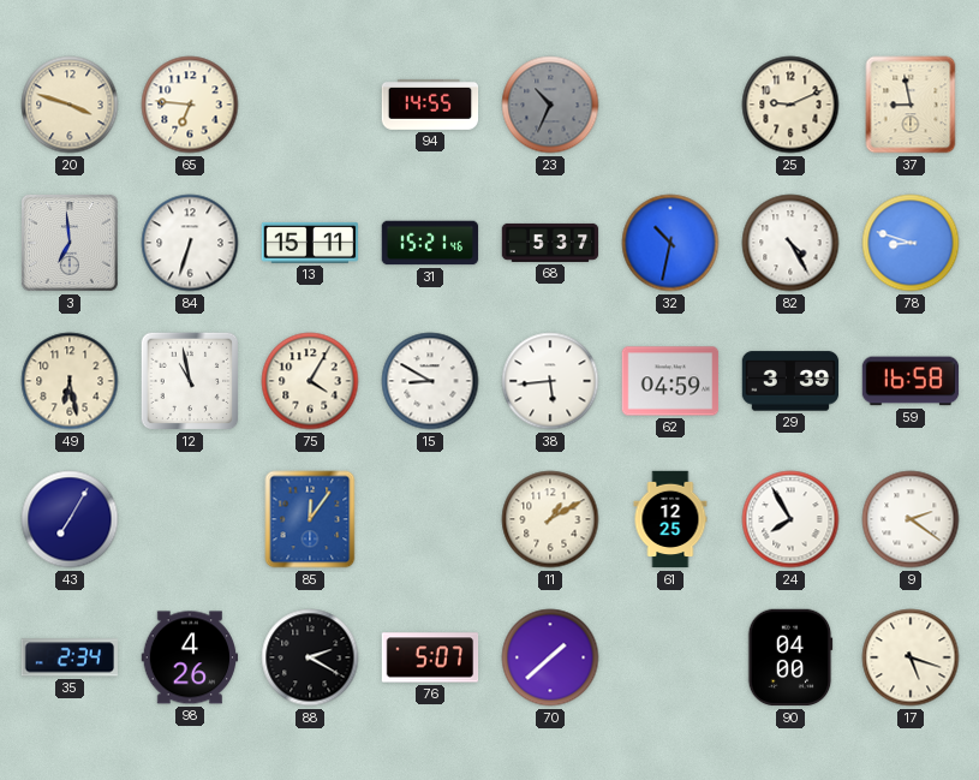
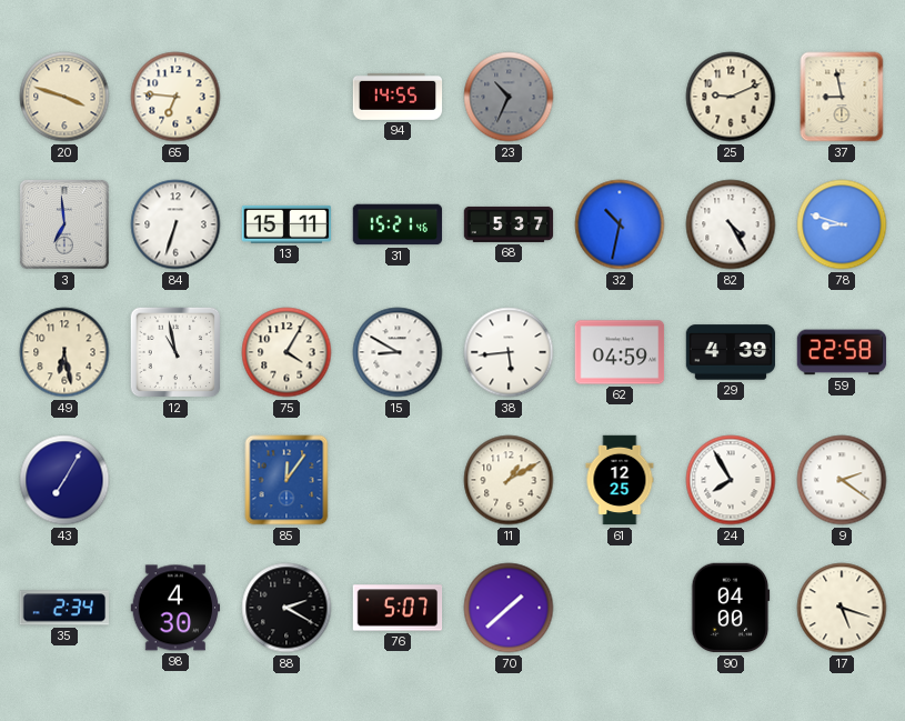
29: 3:39 -> 4:39 (731, 352)
59: 16:58 -> 22:58 (842, 352)
98: 4:26 -> 4:30 (175, 608)
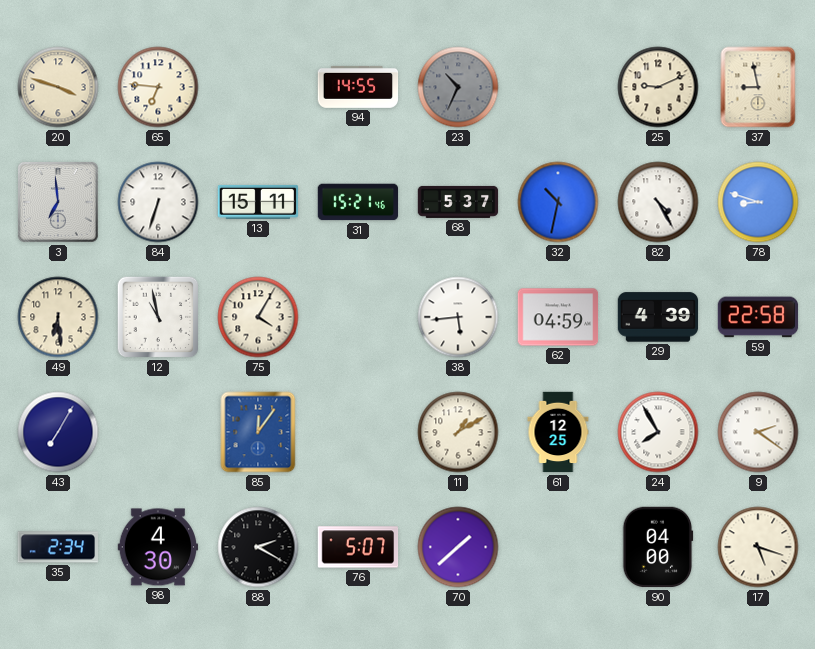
49: 6:28 -> 6:29 (58, 317)
15: 8:50 -> none (398, 352)
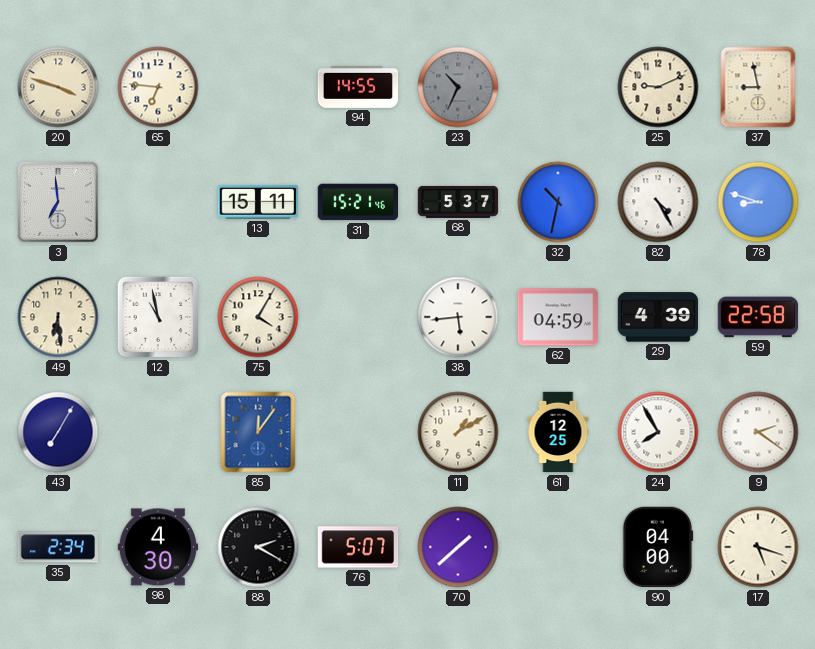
84: 6:33 -> none (158, 202)
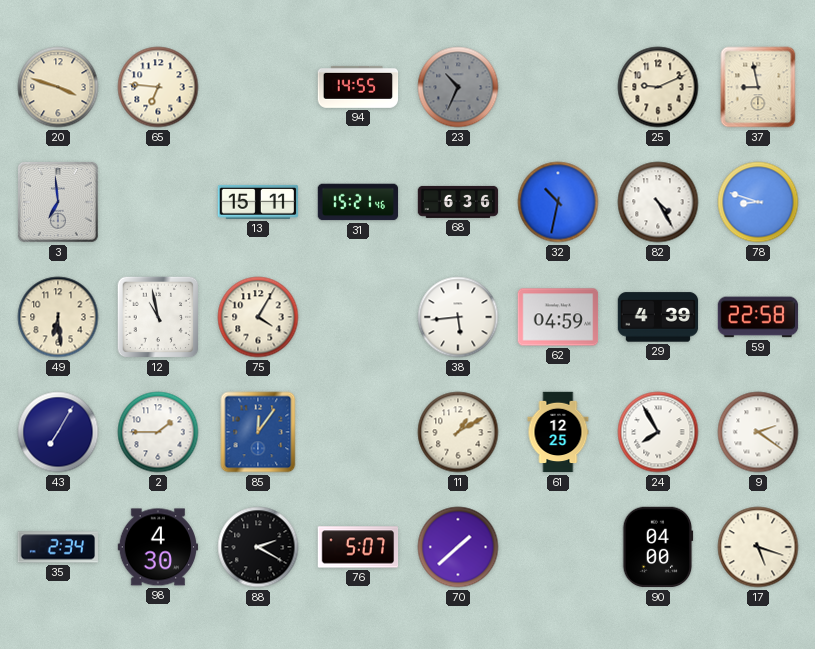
68: 5:37 -> 6:36 (458, 202)
2: none -> 1:45 (158, 432)
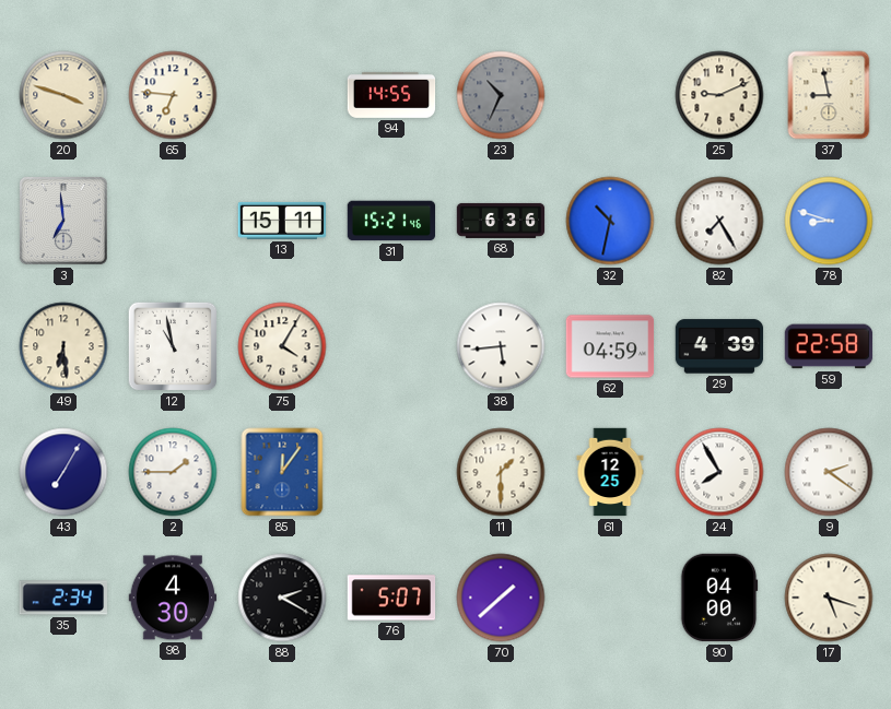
82: 4:25 -> 7:25 (719, 221)
11: 1:10 -> 1:30 (501, 472)
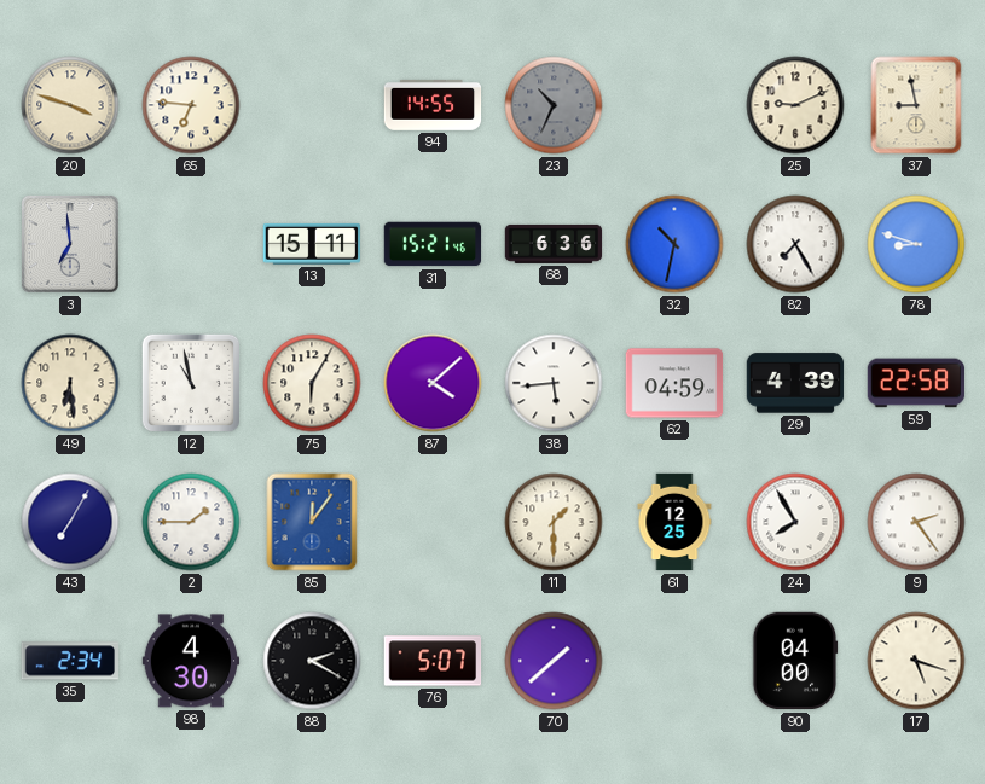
75: 4:05 -> 6:05 (312, 383)
87: none -> 4:08 (433, 383)
9: 2:21 -> 2:24 (916, 522)
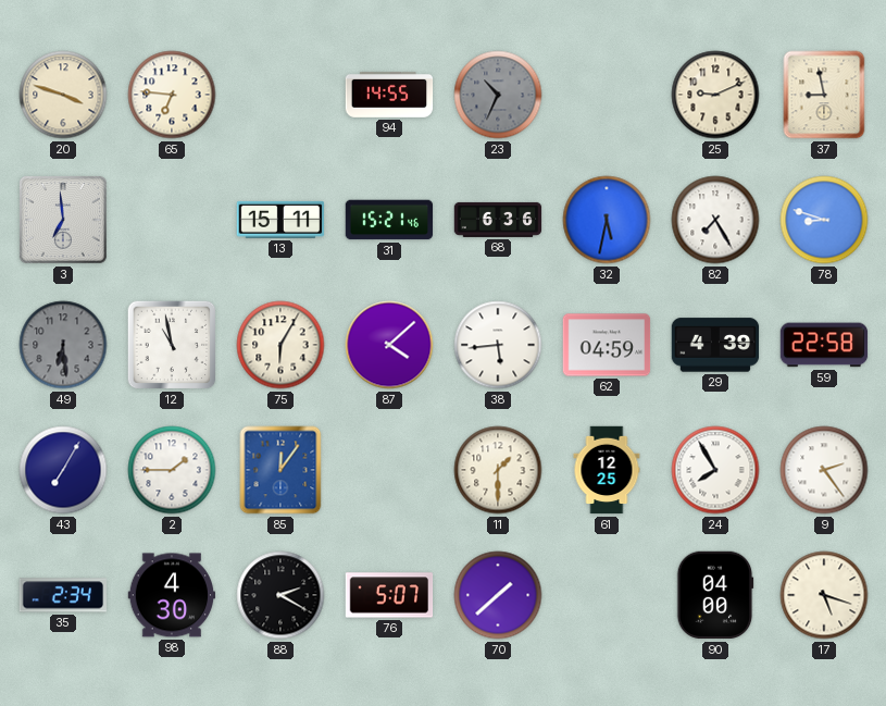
32: 10:32 -> 5:32 (607, 220)
49 dial: cream -> grey (63, 345)
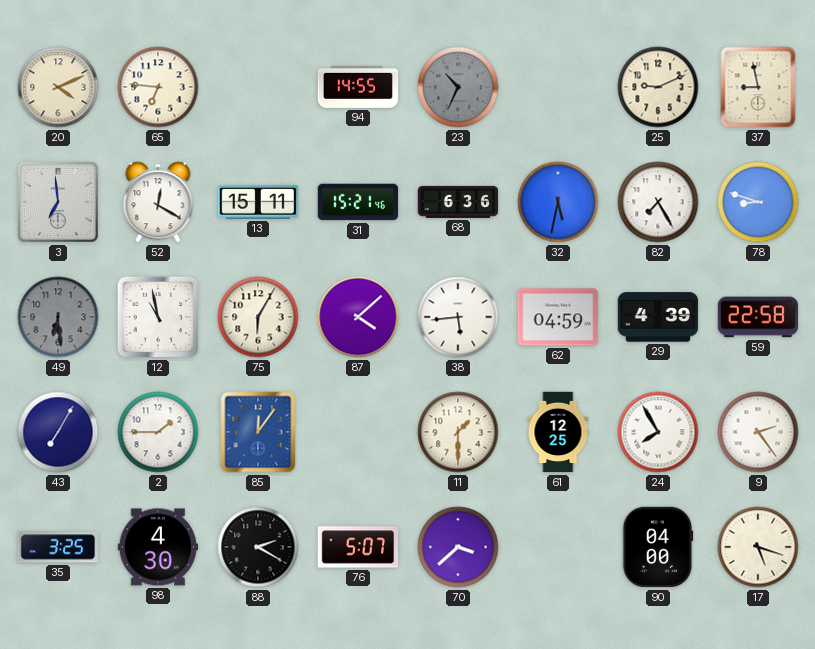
20: 3:48 -> 4:11 (58, 87)
52: none -> 12:20 (158, 202)
35: 2:34 -> 3:25 (58, 547)
70: 1:38 -> 3:38 (458, 547)
